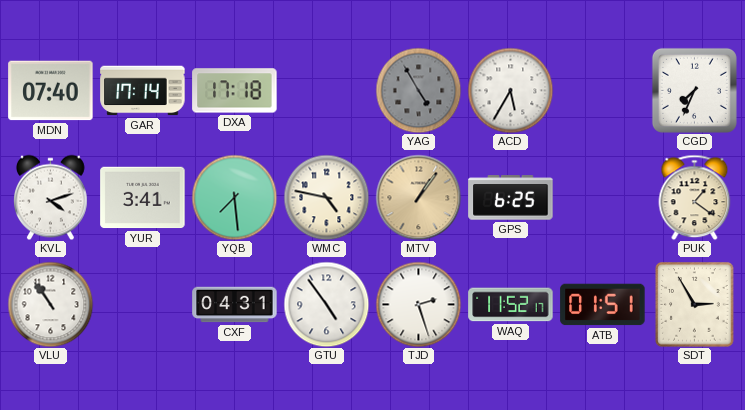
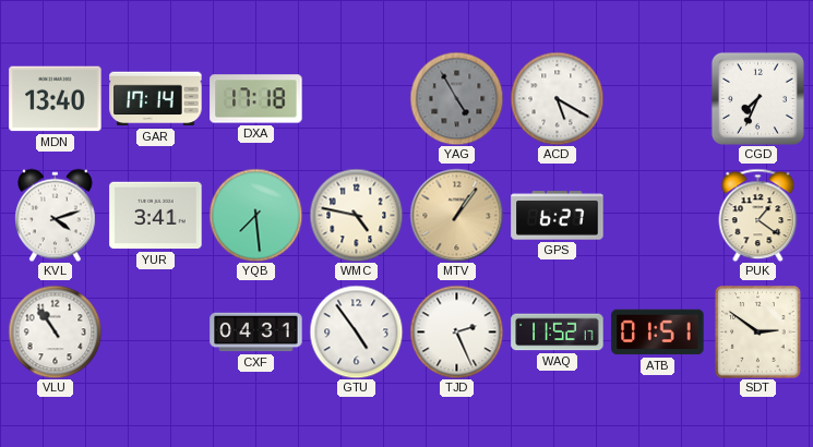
MDN: 07:40 -> 13:40 (56, 99)
ACD: 5:35 -> 5:20 (557, 98)
GPS: 6:25 -> 6:27 (558, 216)
TJD: 2:27 -> 2:26 (456, 331)
SDT: 2:55 -> 2:51 (758, 333)
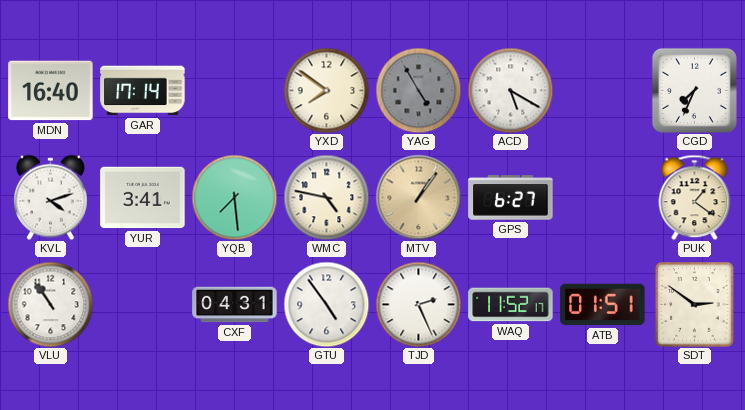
MDN: 13:40 -> 16:40 (51, 91)
DXA: 17:18 -> none (256, 99)
YXD: none -> 7:51 (326, 90)
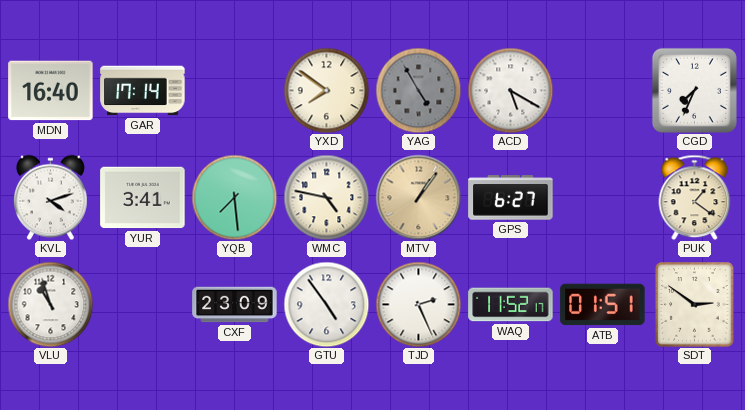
VLU: 10:54 -> 10:57 (50, 304)
CXF: 04:31 -> 23:09 (235, 305)
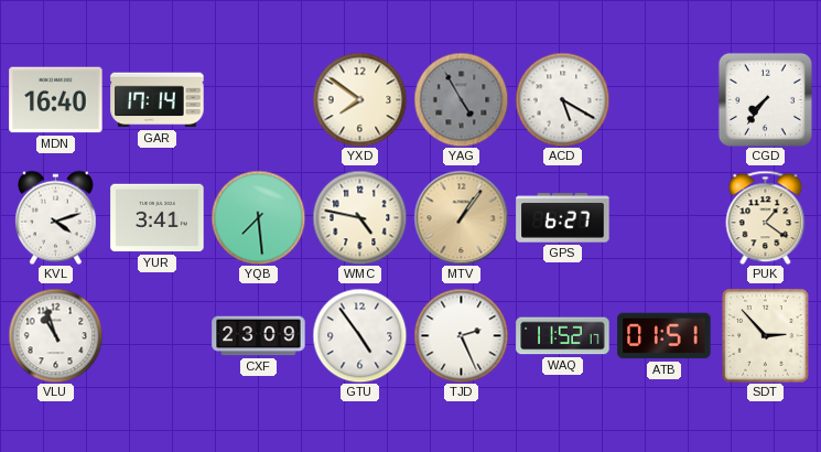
CGD: 7:34 -> 7:36 (765, 99)
SDT: 2:51 -> 2:53 (766, 336)
